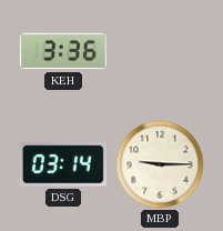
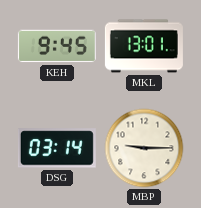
KEH: 3:36 -> 9:45 (57, 46)
MKL: none -> 13:01 (144, 46)
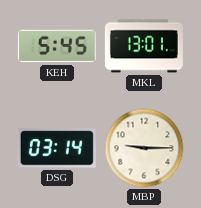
KEH: 9:45 -> 5:45 (57, 46)
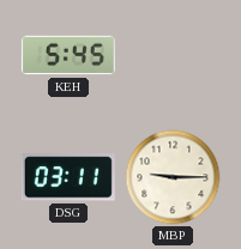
MKL: 13:01 -> none (144, 46)
DSG: 03:14 -> 03:11 (68, 177)
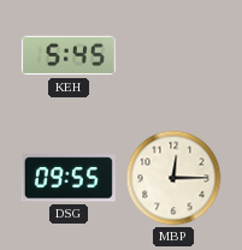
DSG: 03:11 -> 09:55 (69, 178)
MBP: 9:15 -> 12:15 (173, 178)
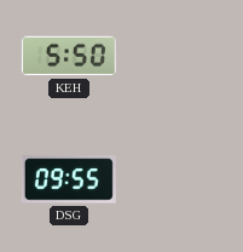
KEH: 5:45 -> 5:50 (69, 56)
MBP: 12:15 -> none (173, 178)
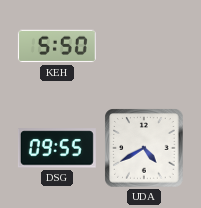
UDA: none -> 4:40 (144, 148)
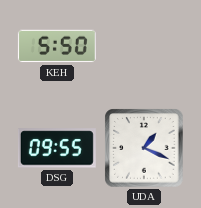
UDA: 4:40 -> 1:19 (144, 148)
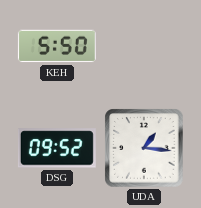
DSG: 09:55 -> 09:52 (57, 148)
UDA: 1:19 -> 1:16 (144, 148)
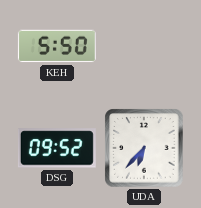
UDA: 1:16 -> 6:37 (144, 148)
